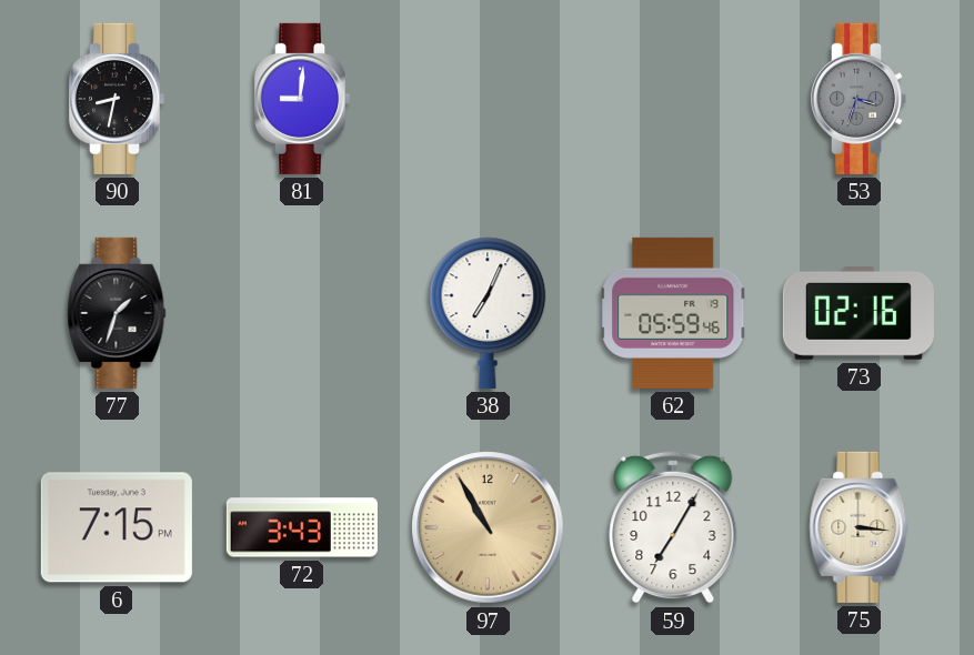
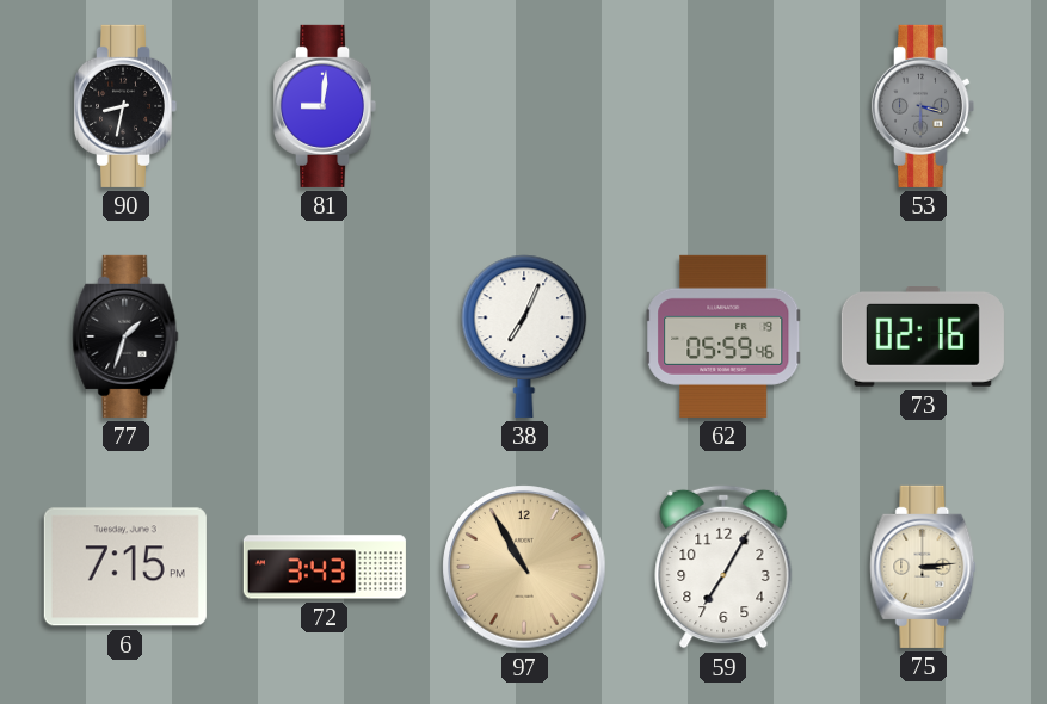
53: 3:33 -> 3:30 (923, 106)
75: 3:16 -> 3:14 (923, 567)
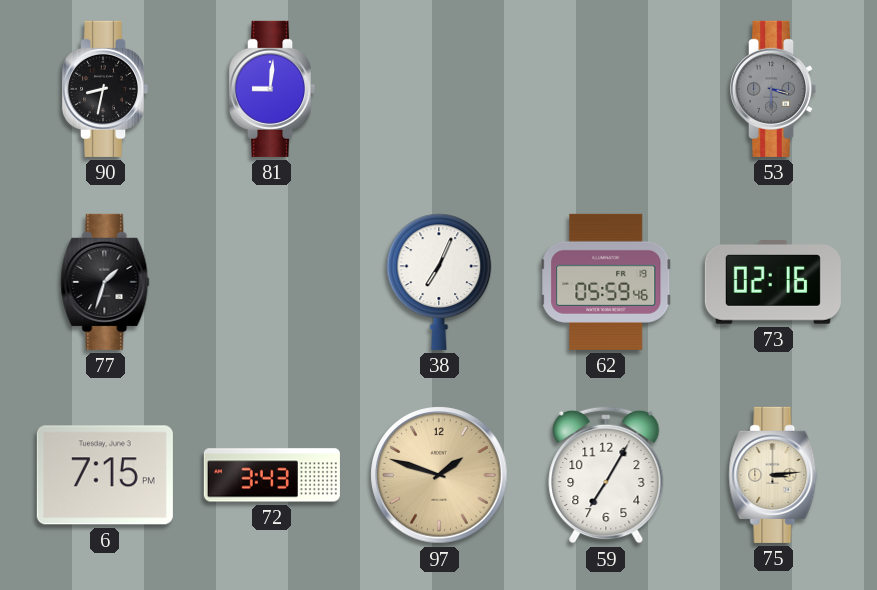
97: 10:55 -> 1:48 (439, 475)
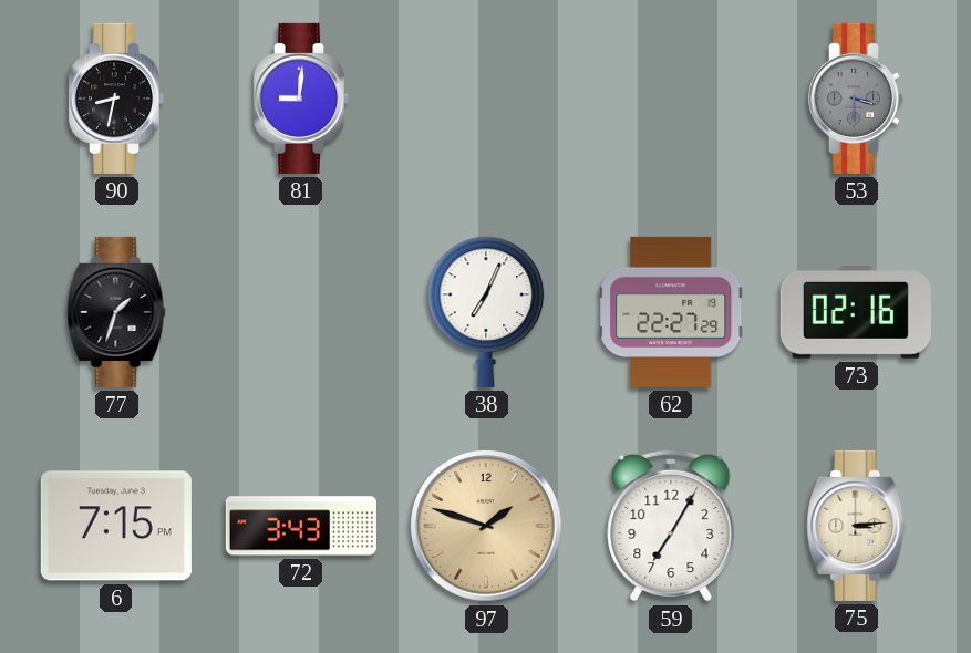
62: 05:59 -> 22:27 (671, 312)
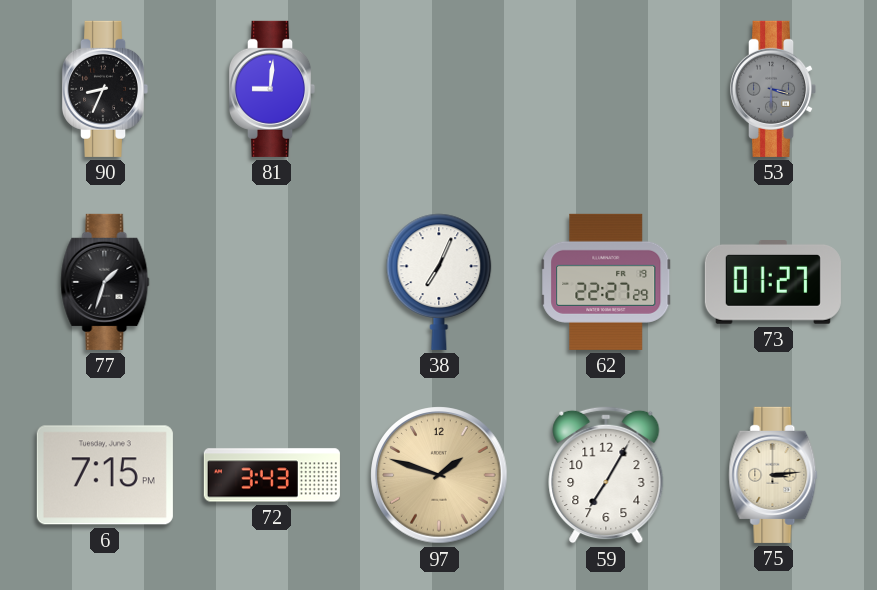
90: 8:32 -> 8:34 (105, 89)
73: 02:16 -> 01:27 (773, 283)
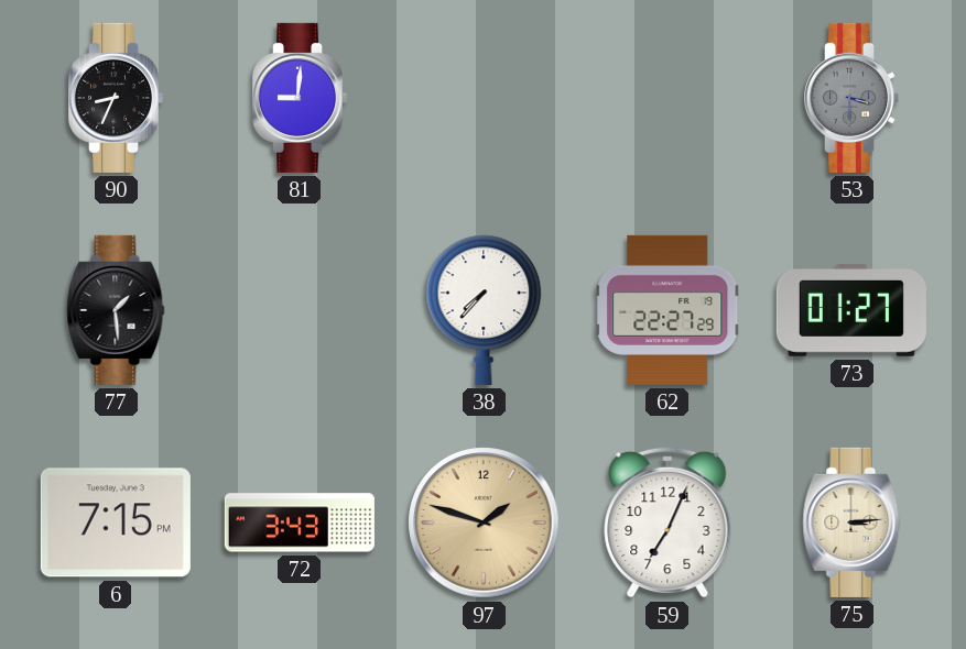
77: 1:33 -> 1:29 (116, 310)
38: 7:04 -> 7:37 (484, 310)
59: 7:05 -> 7:04 (667, 522)
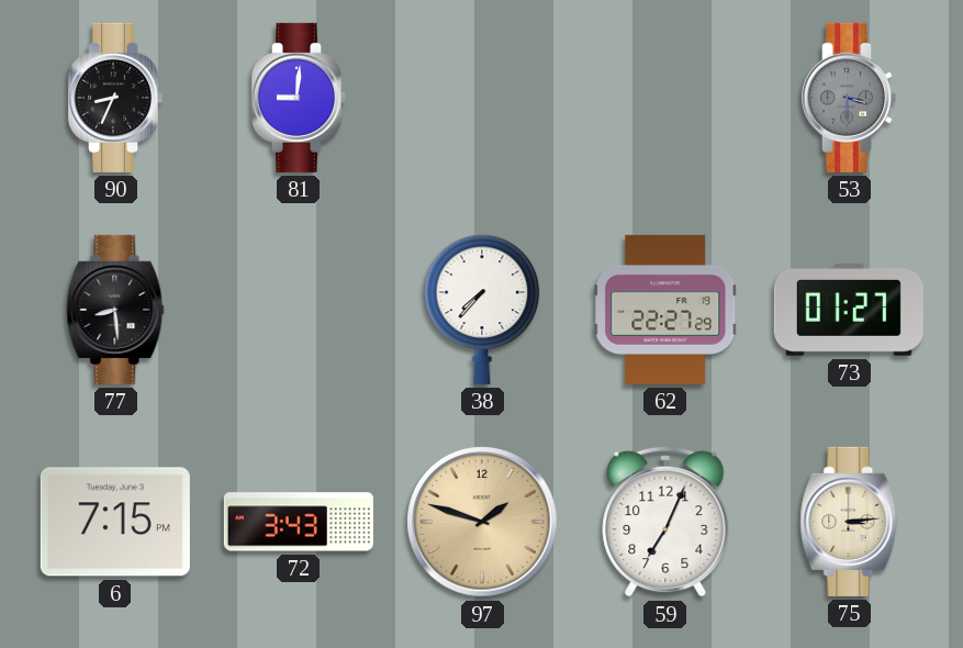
77: 1:29 -> 8:29 (115, 310)
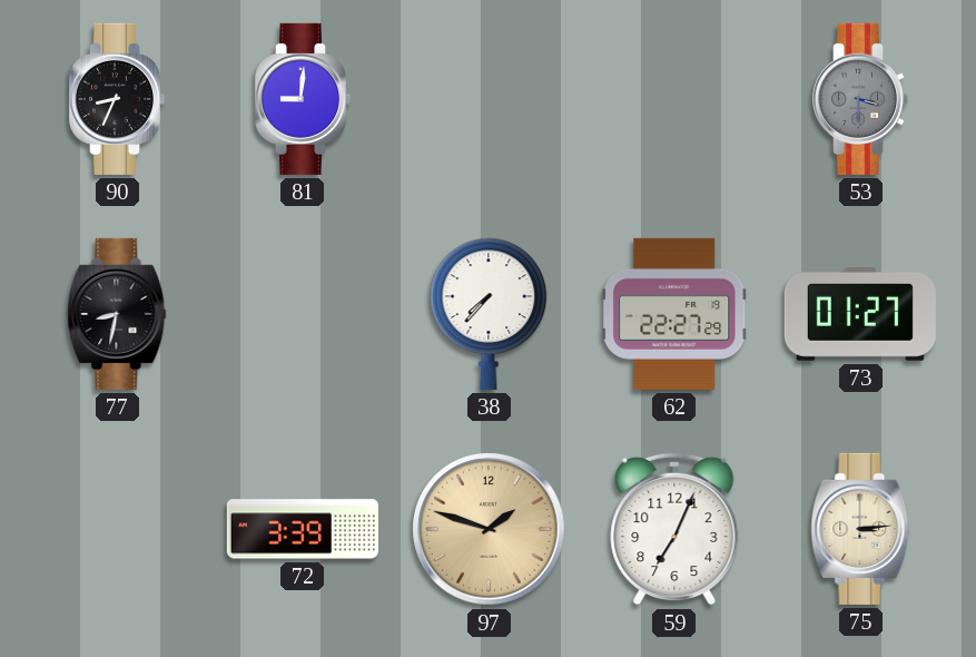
77: 8:29 -> 8:32 (117, 314)
6: 7:15 -> none (115, 522)
72: 3:43 -> 3:39 (303, 529)
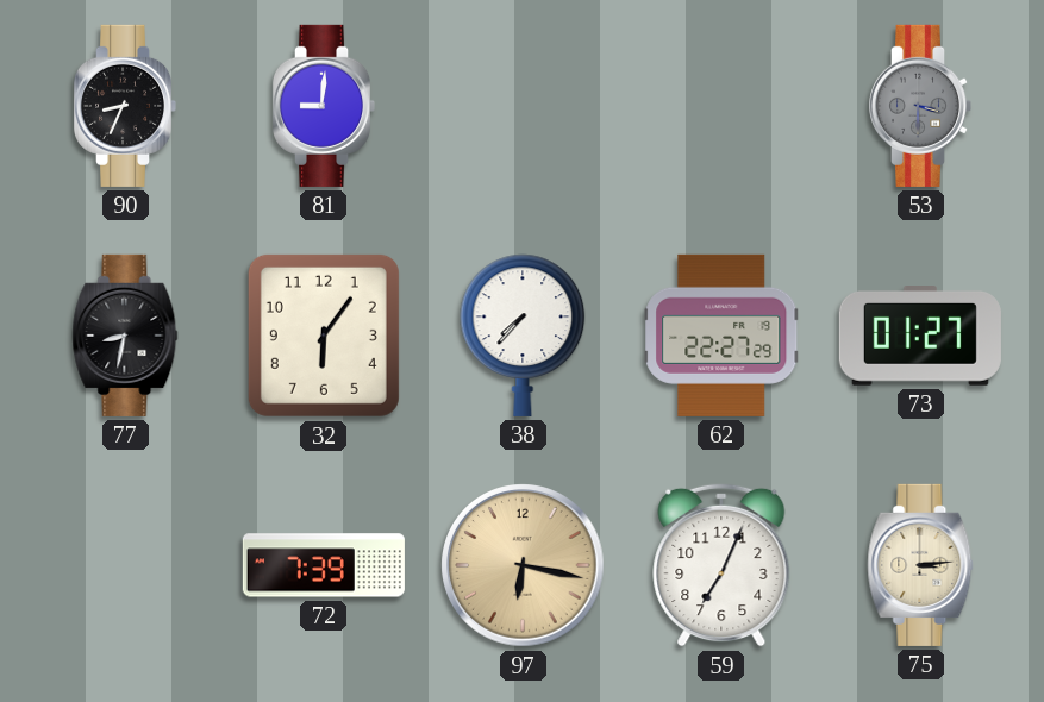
32: none -> 6:06 (324, 336)
72: 3:39 -> 7:39 (324, 565)
97: 1:48 -> 6:17 (523, 565)
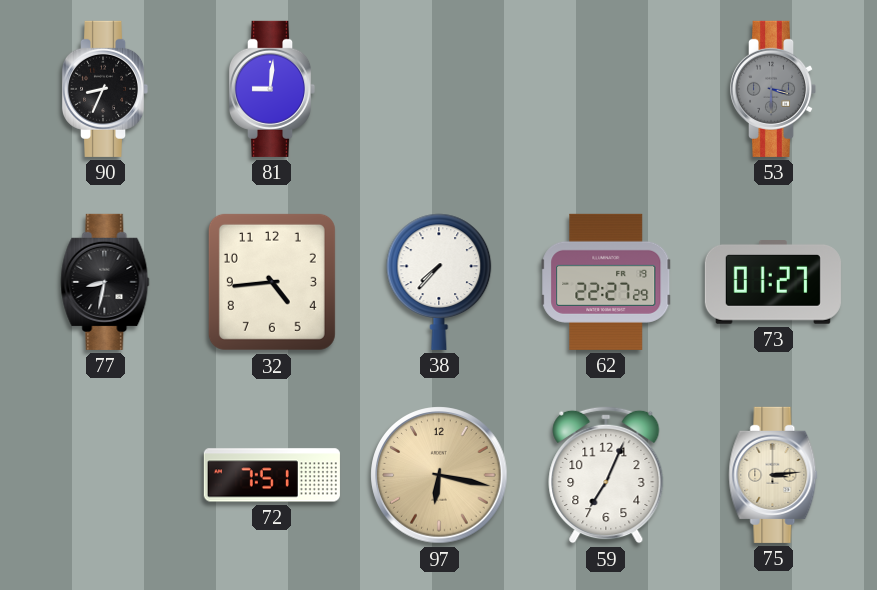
32: 6:06 -> 4:44 (272, 282)
72: 7:39 -> 7:51 (272, 475)
